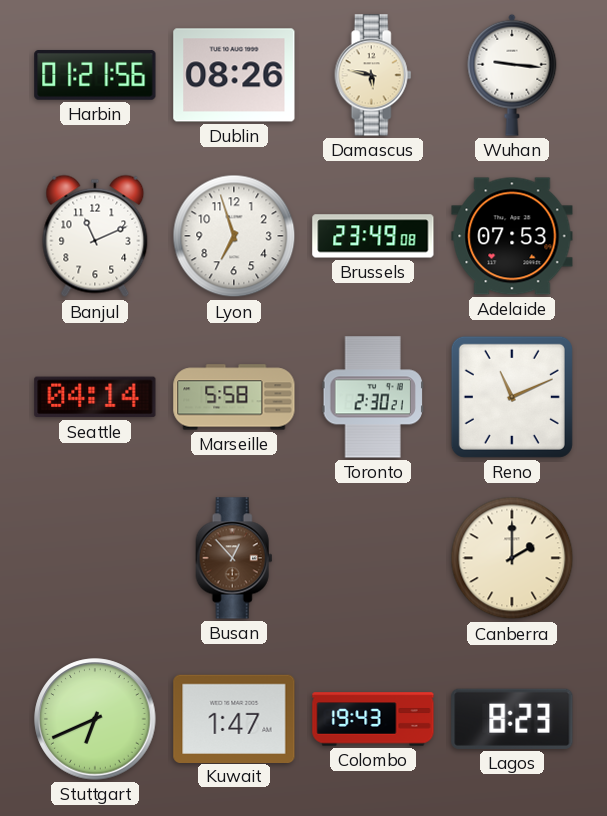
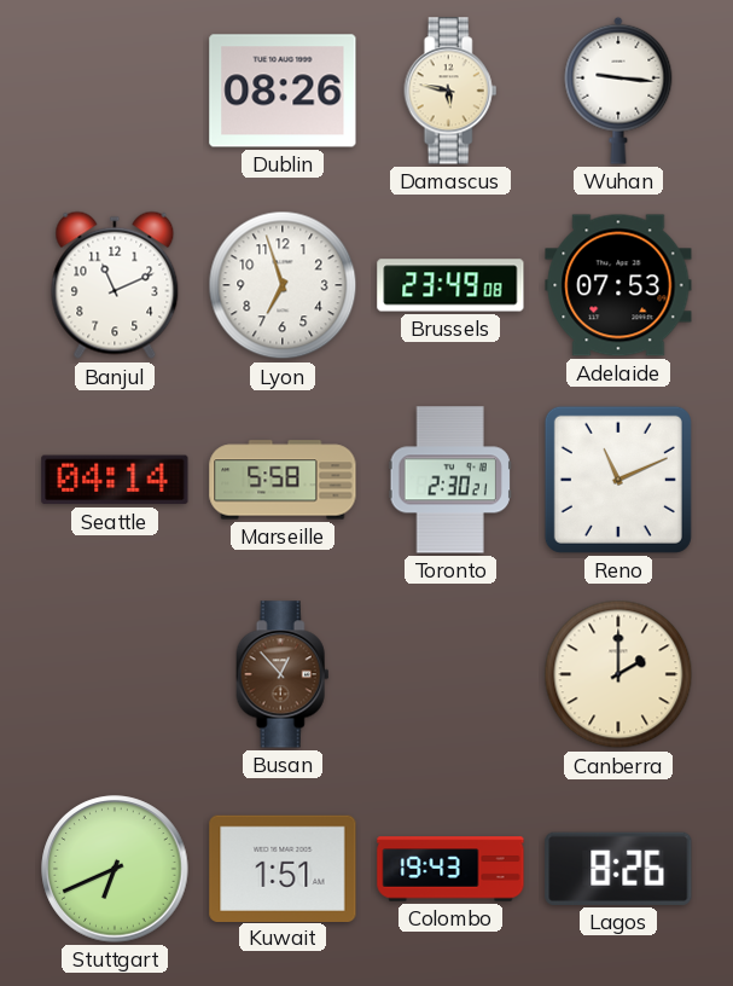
Harbin: 01:21 -> none (95, 75)
Kuwait: 1:47 -> 1:51 (283, 868)
Lagos: 8:23 -> 8:26 (618, 869)
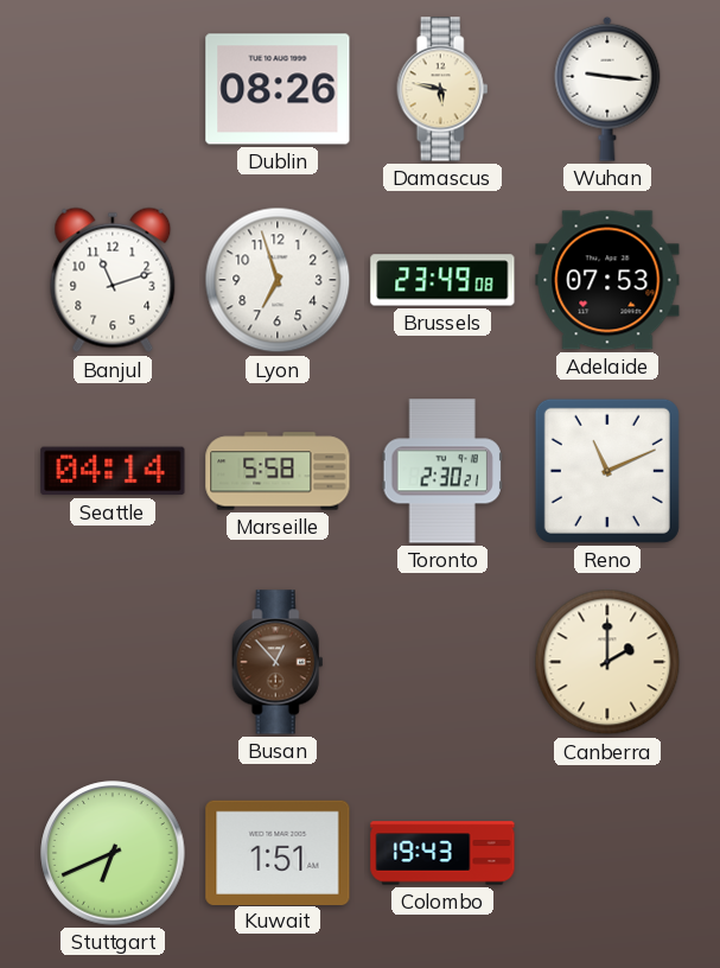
Banjul: 11:11 -> 11:12 (113, 280)
Lagos: 8:26 -> none (618, 869)
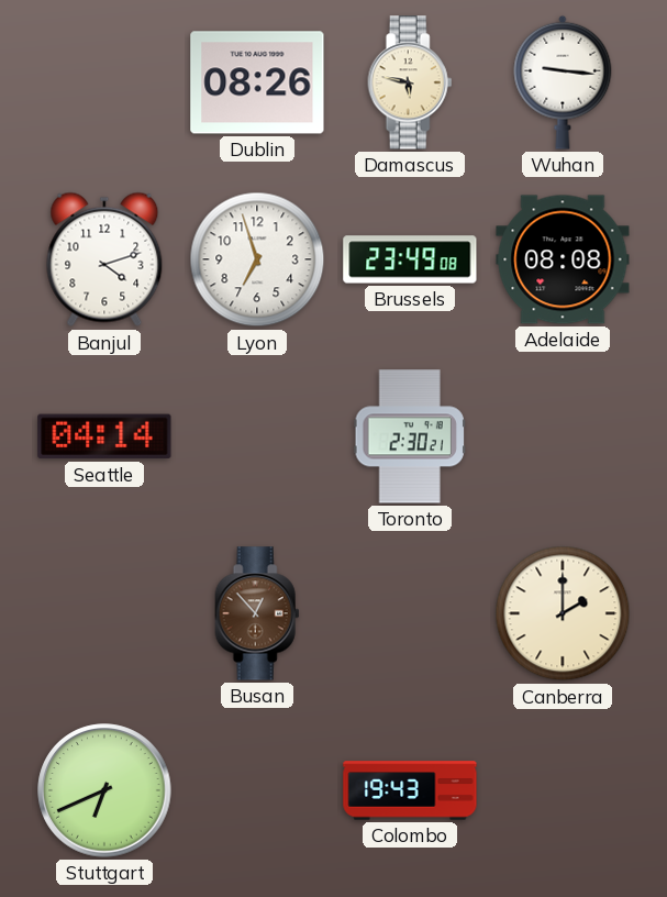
Banjul: 11:12 -> 4:12 (104, 259)
Adelaide: 07:53 -> 08:08 (563, 259)
Marseille: 5:58 -> none (278, 471)
Reno: 11:11 -> none (607, 471)
Kuwait: 1:51 -> none (278, 852)
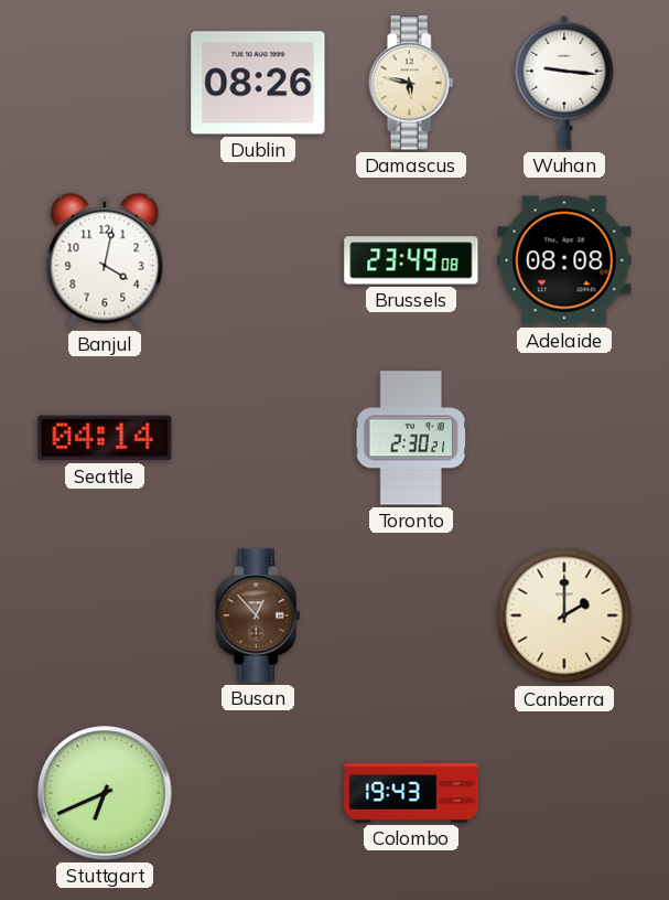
Banjul: 4:12 -> 4:02 (105, 260)
Lyon: 6:57 -> none (257, 259)
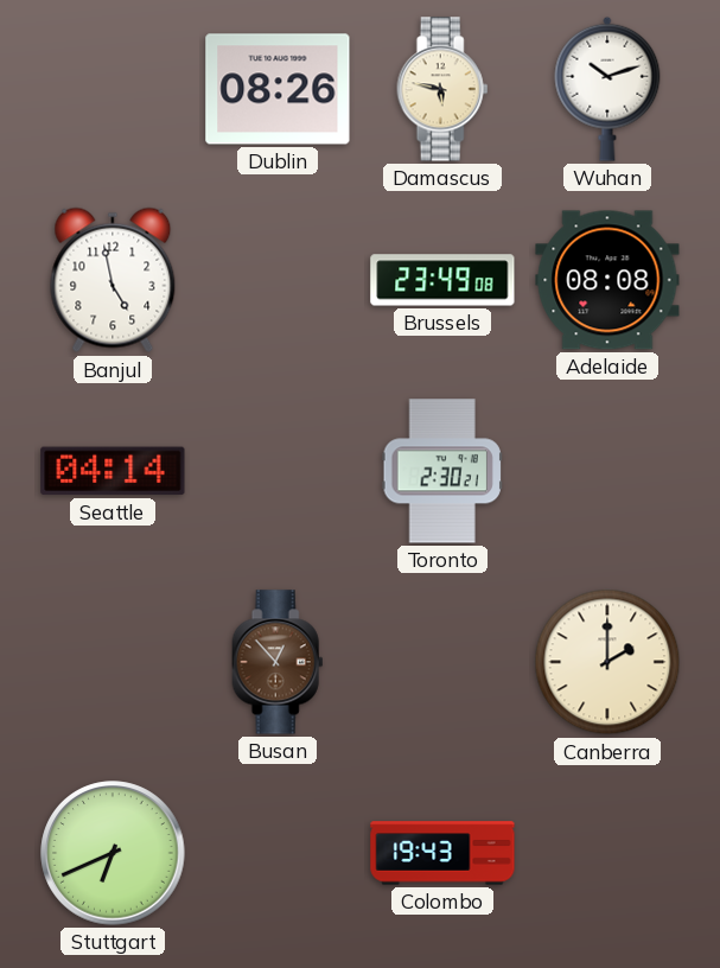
Wuhan: 9:16 -> 10:12 (607, 89)
Banjul: 4:02 -> 4:58 (113, 280)
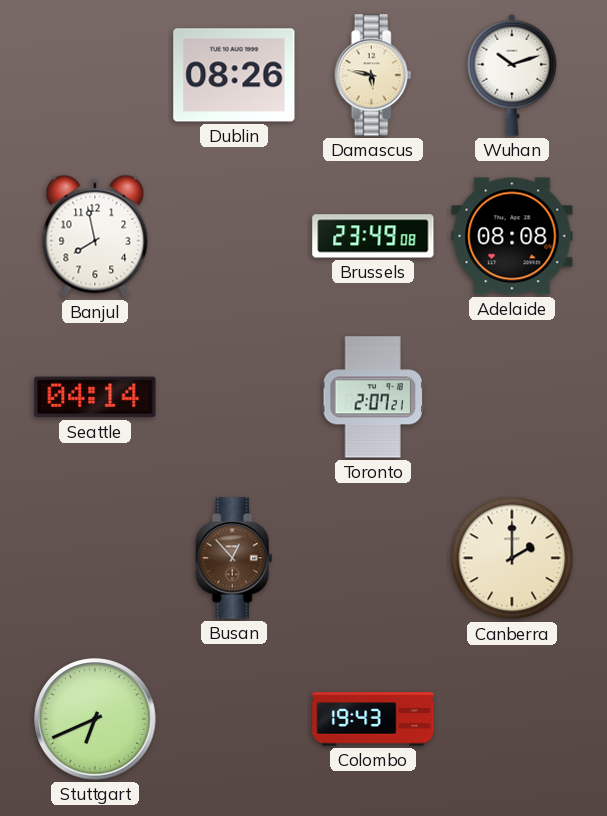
Banjul: 4:58 -> 7:58 (95, 236)
Toronto: 2:30 -> 2:07 (373, 397)
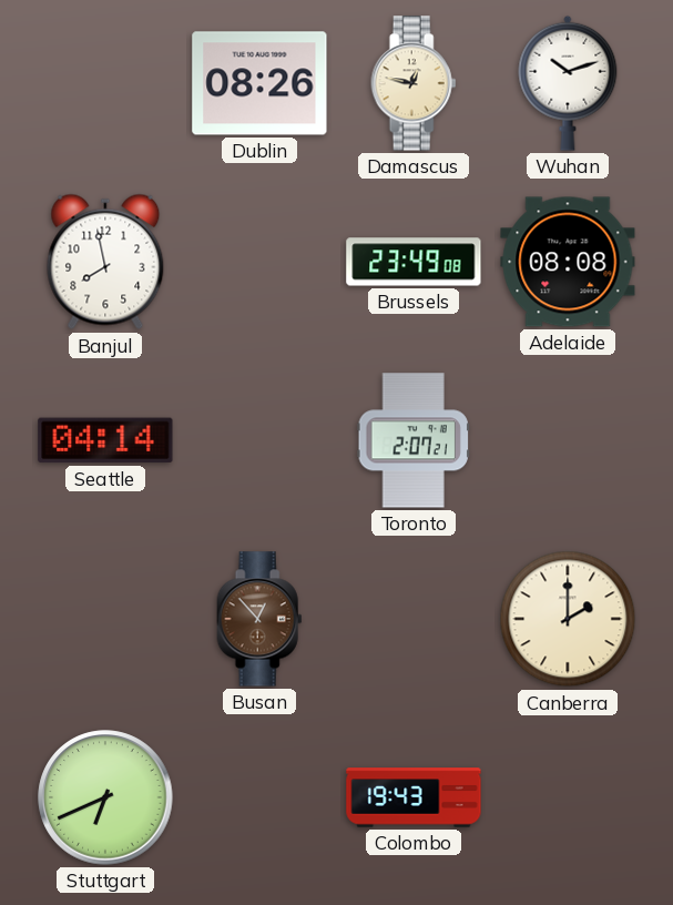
Damascus: 5:47 -> 12:47 (414, 83)
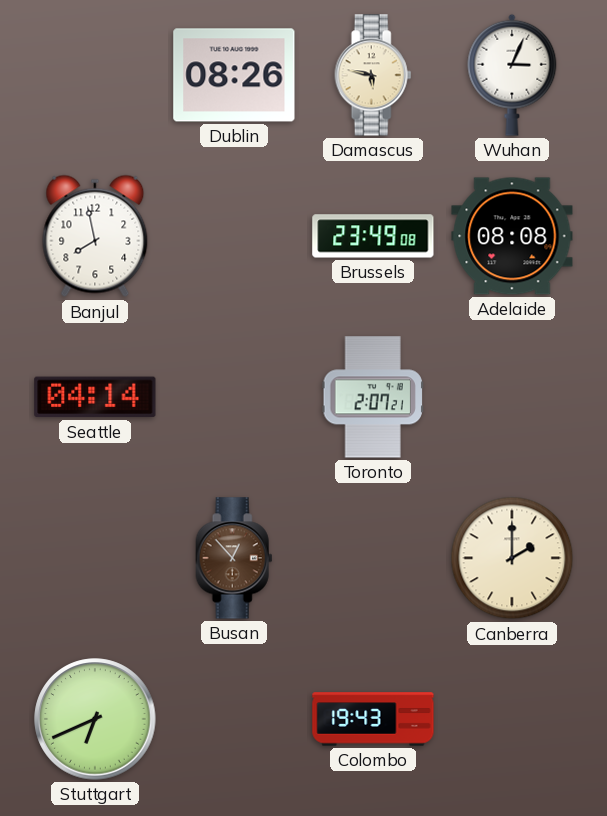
Damascus: 12:47 -> 5:47 (373, 75)
Wuhan: 10:12 -> 3:04 (512, 75)
